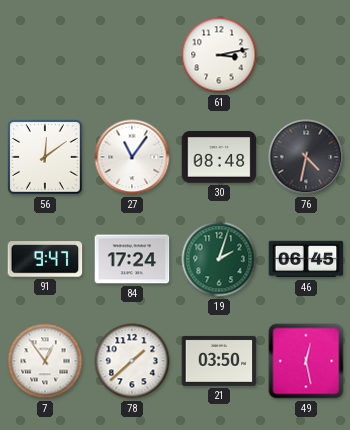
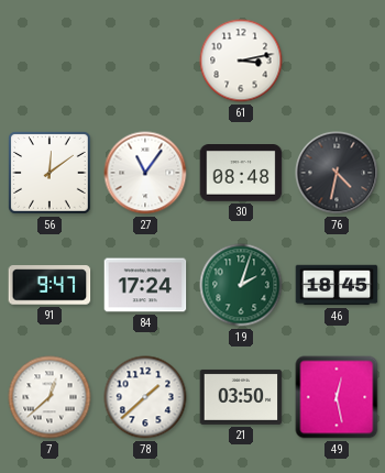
46: 06:45 -> 18:45 (337, 285)
7: 12:54 -> 12:38 (50, 397)
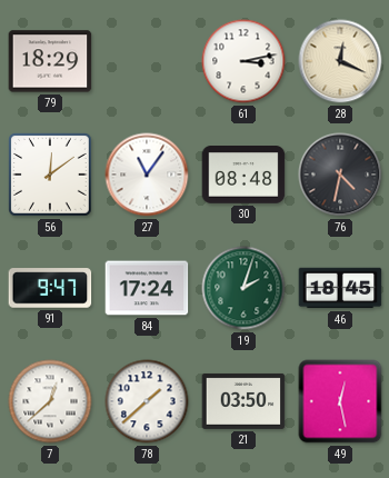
79: none -> 18:29 (50, 61)
28: none -> 12:19 (340, 61)
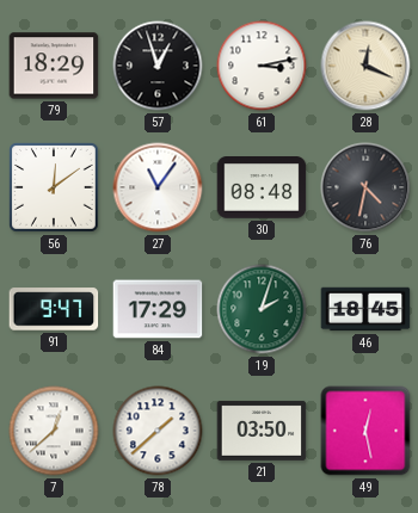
57: none -> 12:57 (158, 66)
84: 17:24 -> 17:29 (158, 309)
